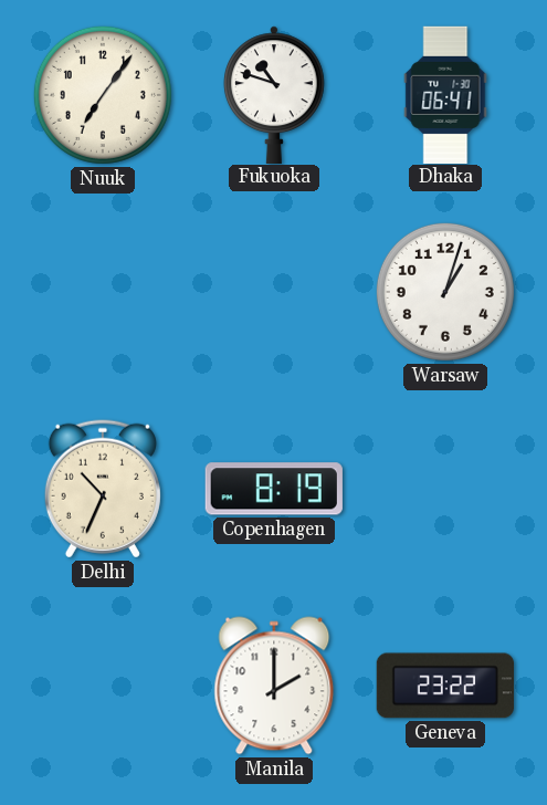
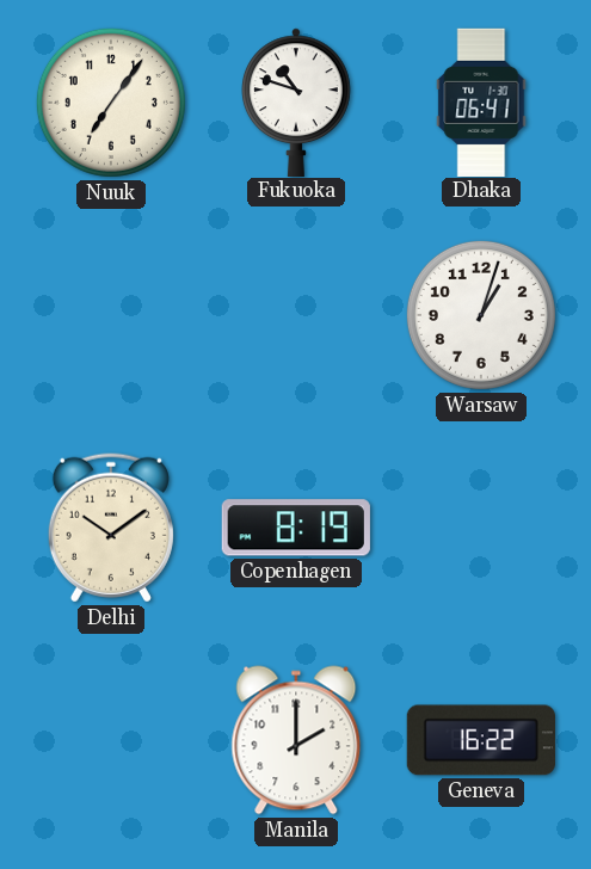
Delhi: 10:34 -> 10:09 (111, 528)
Geneva: 23:22 -> 16:22 (481, 740)
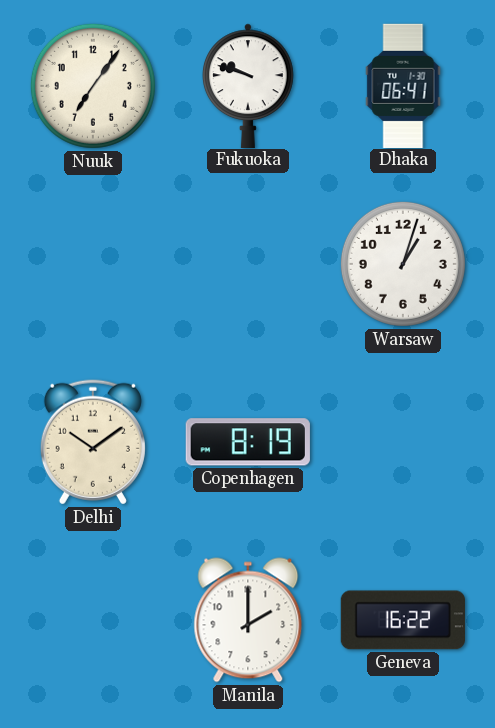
Fukuoka: 10:48 -> 9:48 (249, 85)
